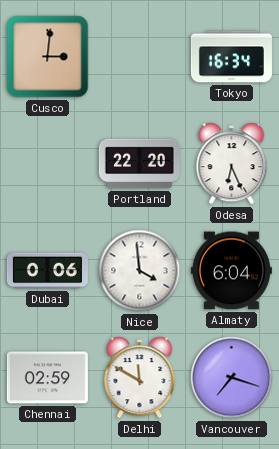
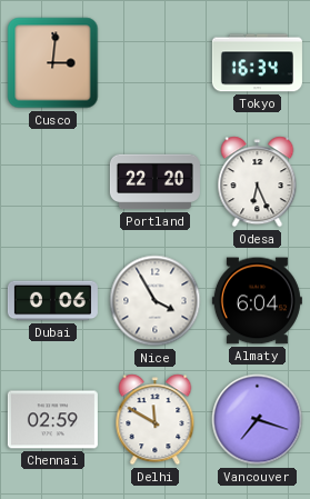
Nice: 3:59 -> 3:55 (156, 301)
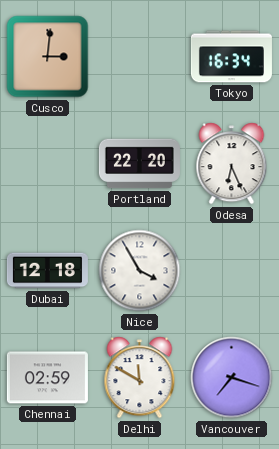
Dubai: 0:06 -> 12:18 (47, 271)
Almaty: 6:04 -> none (257, 301)
